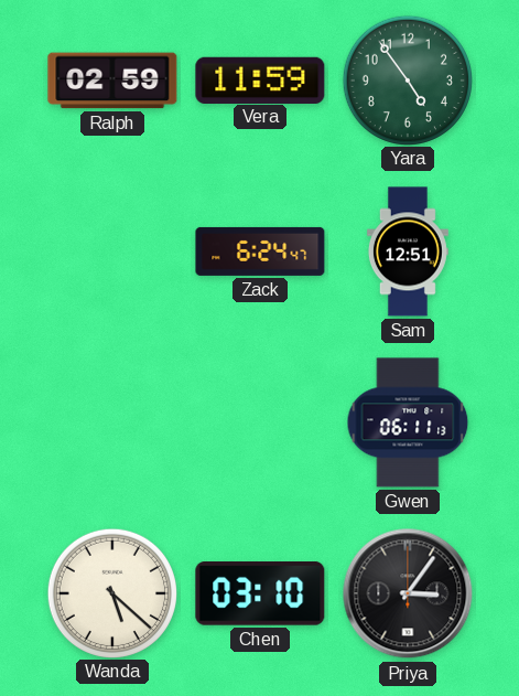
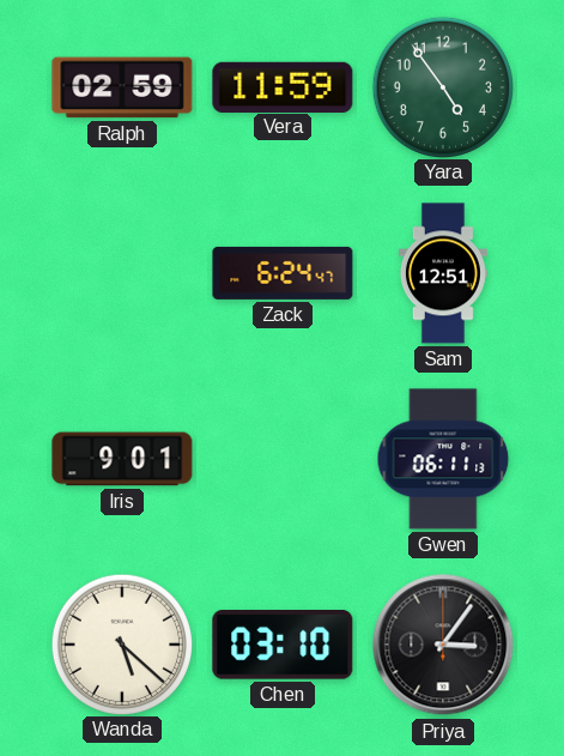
Iris: none -> 9:01 (122, 459)
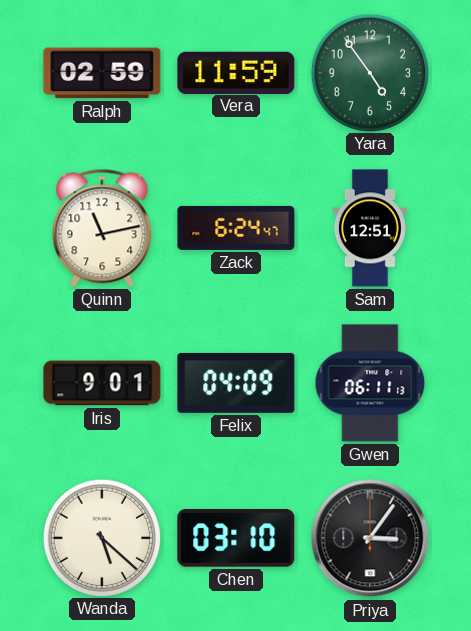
Quinn: none -> 11:13 (102, 228)
Felix: none -> 04:09 (236, 383)
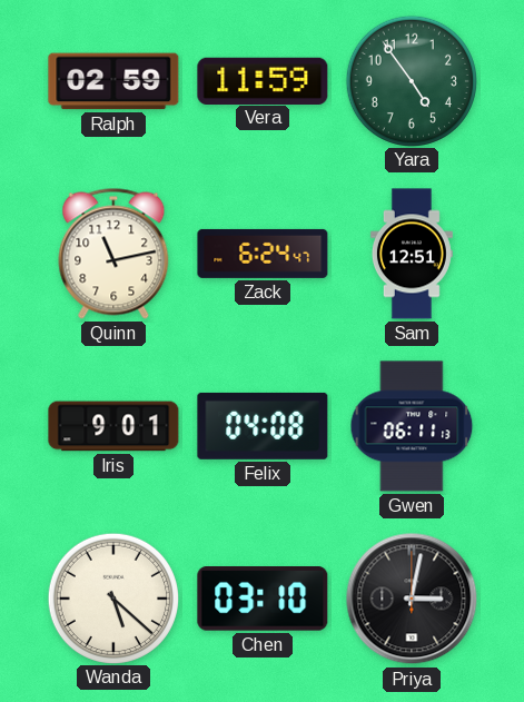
Felix: 04:09 -> 04:08 (263, 426)
Priya: 3:06 -> 3:02 (412, 599)
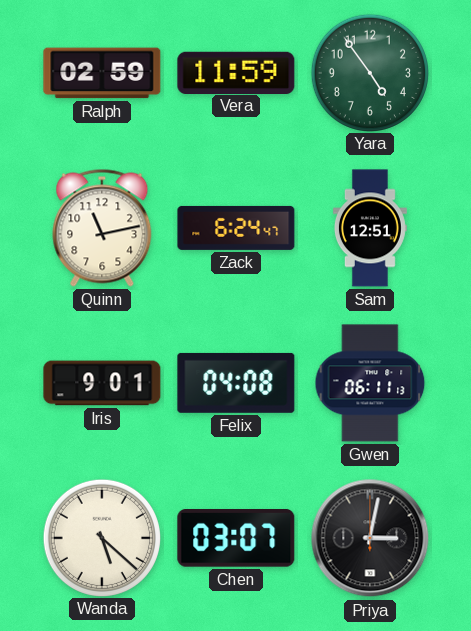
Chen: 03:10 -> 03:07 (236, 539)
